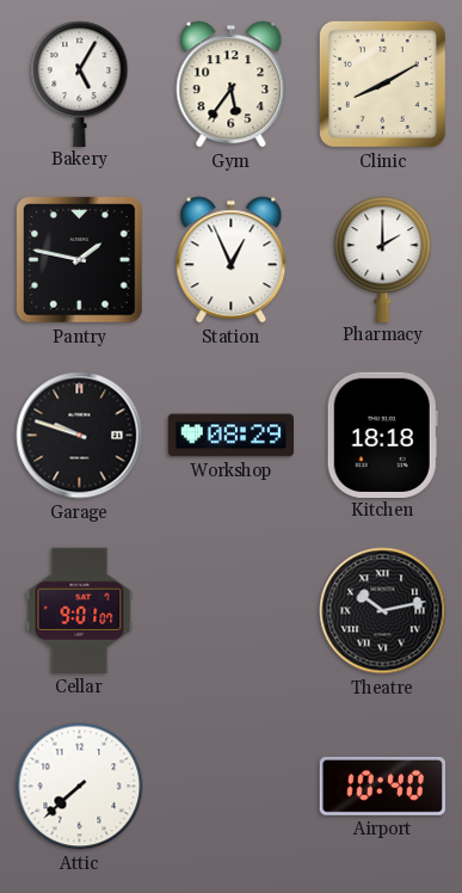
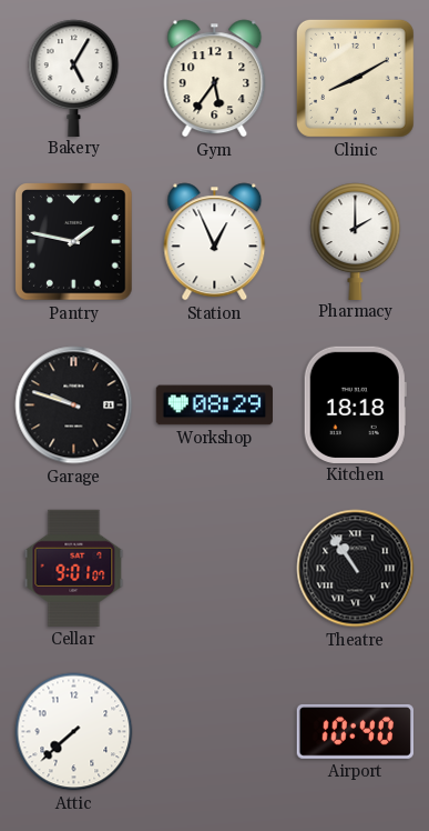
Theatre: 10:13 -> 10:54 (356, 569)
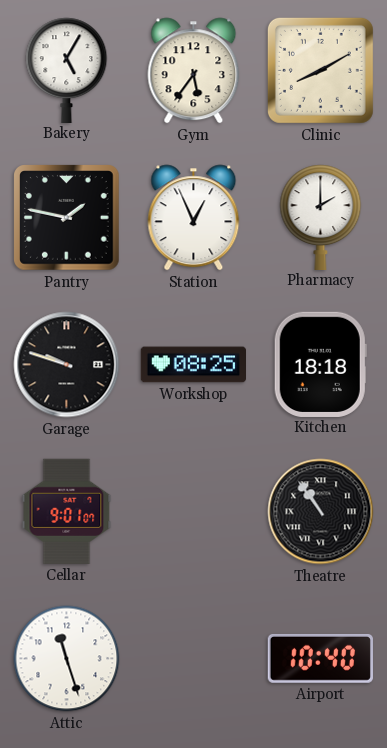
Workshop: 08:29 -> 08:25 (193, 365)
Attic: 7:38 -> 11:27 (67, 659)
